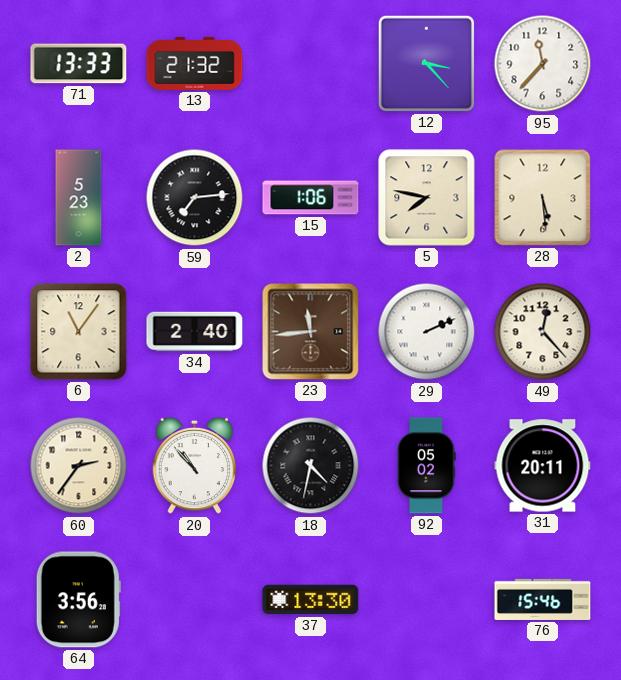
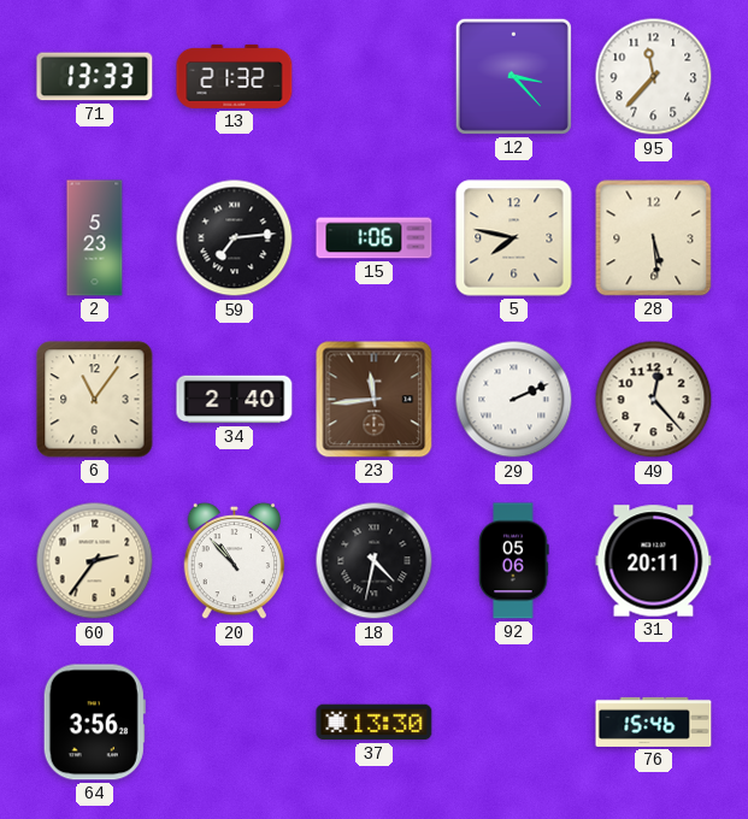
92: 05:02 -> 05:06 (514, 561)
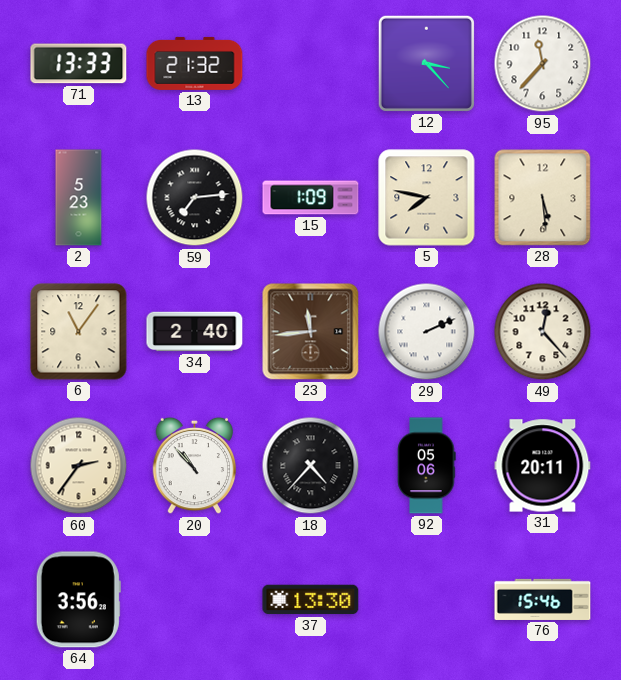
15: 1:06 -> 1:09 (311, 198)
18: 4:32 -> 4:37 (311, 466)
